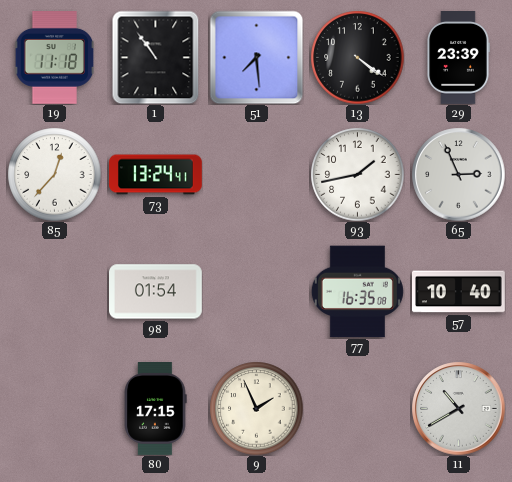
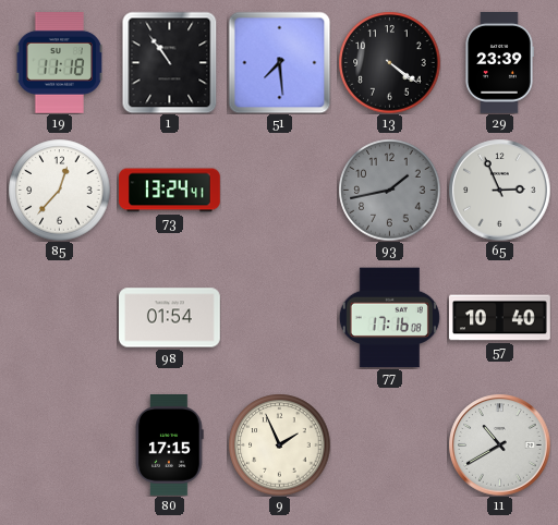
93 dial: white -> grey (389, 190)
77: 16:35 -> 17:16 (389, 318)
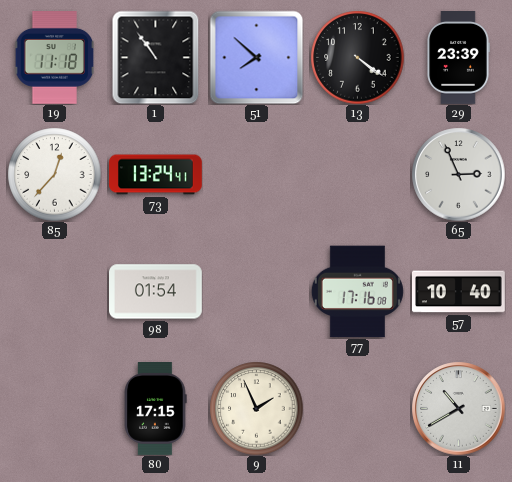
51: 7:29 -> 7:52 (256, 57)
93: 1:43 -> none (389, 190)
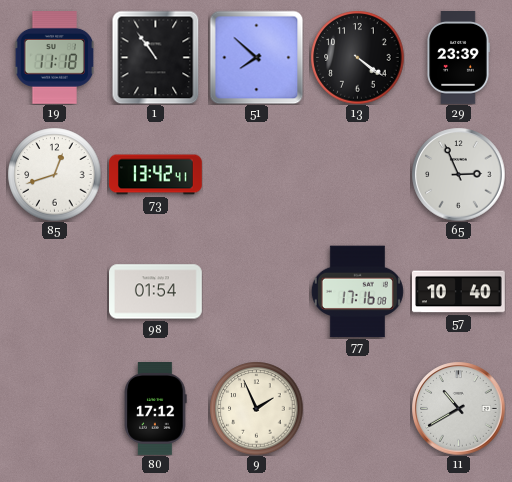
85: 12:37 -> 12:42 (54, 174)
73: 13:24 -> 13:42 (156, 175)
80: 17:15 -> 17:12 (155, 409)
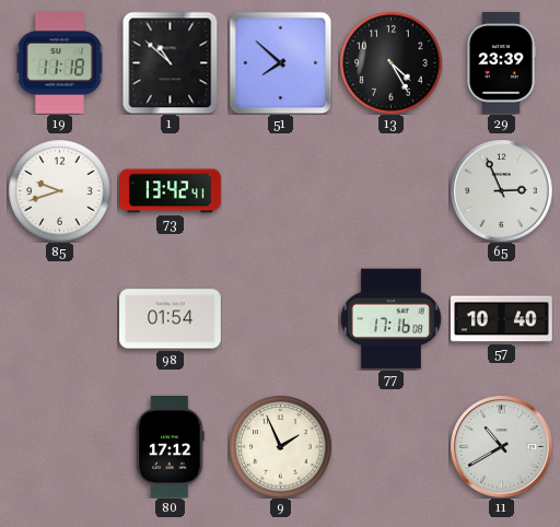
1: 10:54 -> 10:52 (171, 62)
13: 4:21 -> 4:25 (390, 62)
85: 12:42 -> 9:42 (59, 190)
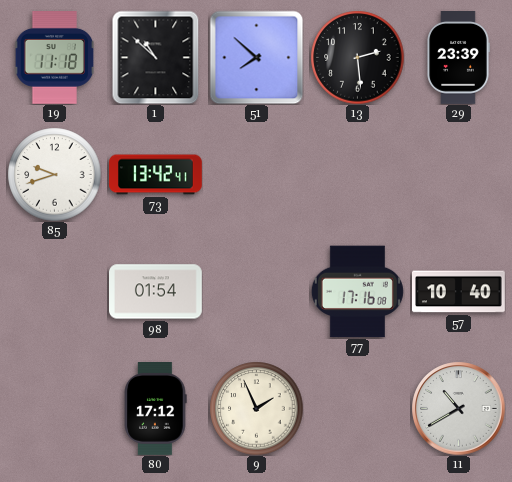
13: 4:25 -> 2:29 (357, 57)
65: 2:56 -> none (501, 190)
